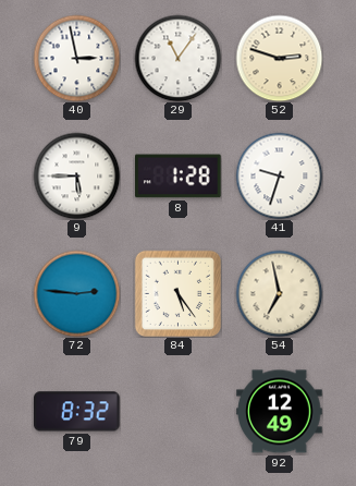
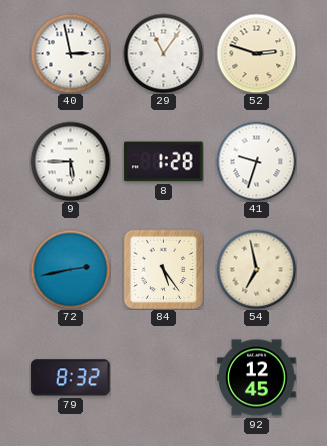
72: 2:46 -> 2:43 (70, 269)
92: 12:49 -> 12:45 (257, 378)
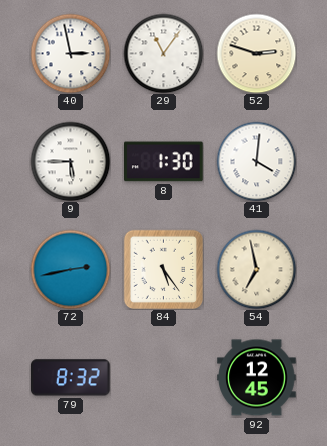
8: 1:28 -> 1:30 (164, 162)
41: 9:33 -> 4:01 (256, 161)
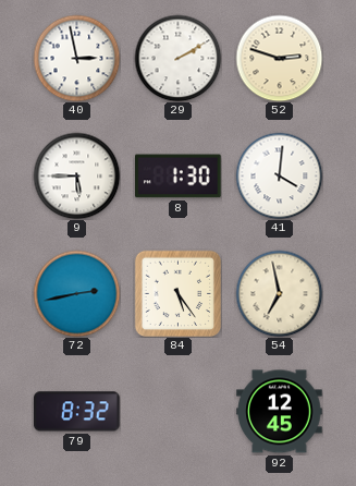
29: 11:06 -> 2:10 (177, 58)
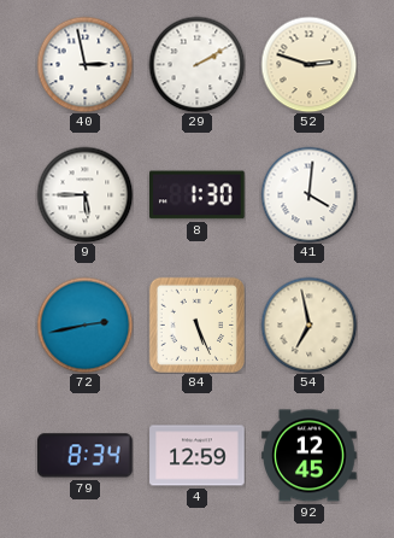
84: 5:24 -> 5:26 (196, 324)
79: 8:32 -> 8:34 (86, 456)
4: none -> 12:59 (198, 456)
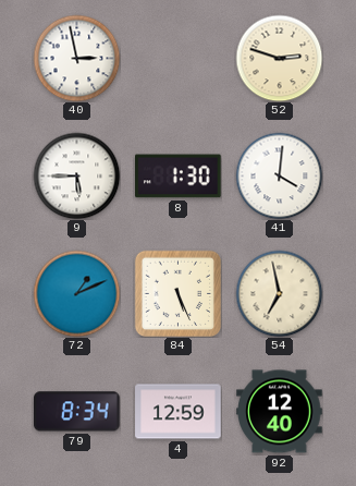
29: 2:10 -> none (196, 64)
72: 2:43 -> 1:11 (76, 293)
92: 12:45 -> 12:40 (280, 412)
